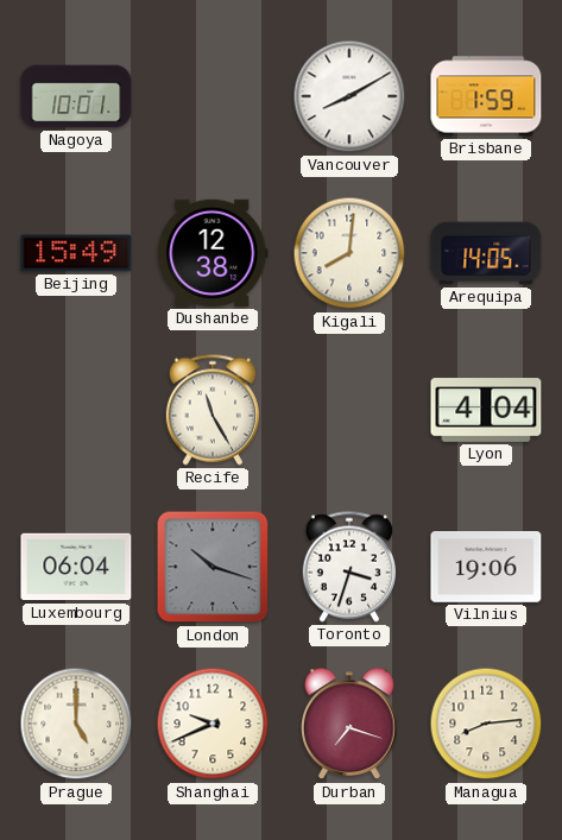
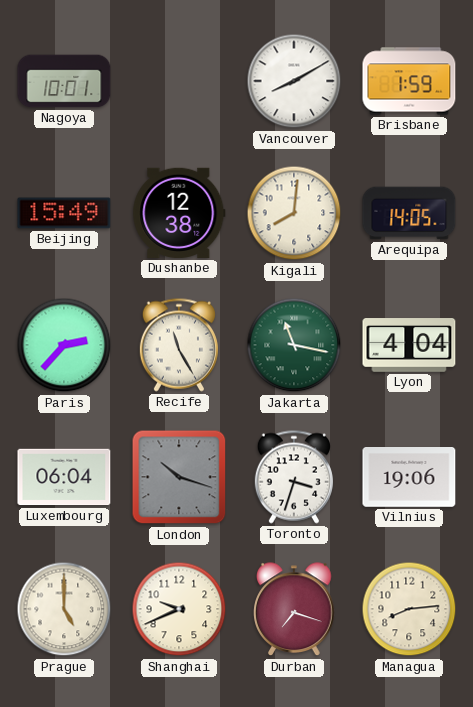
Paris: none -> 2:37 (64, 345)
Jakarta: none -> 11:17 (294, 345)
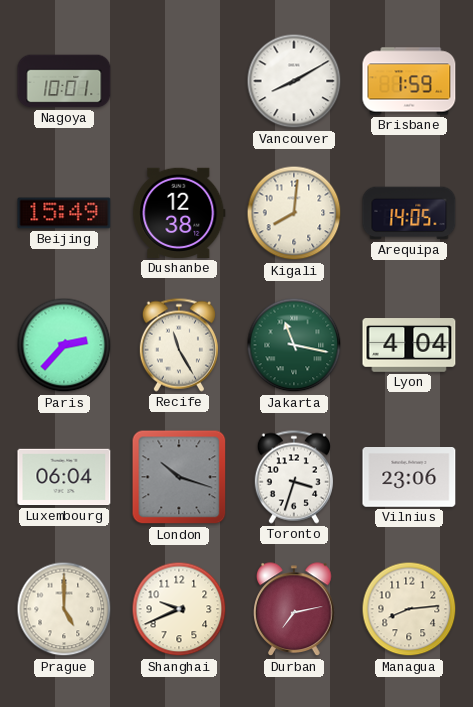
Vilnius: 19:06 -> 23:06 (409, 478)
Durban: 7:18 -> 7:13 (294, 610)
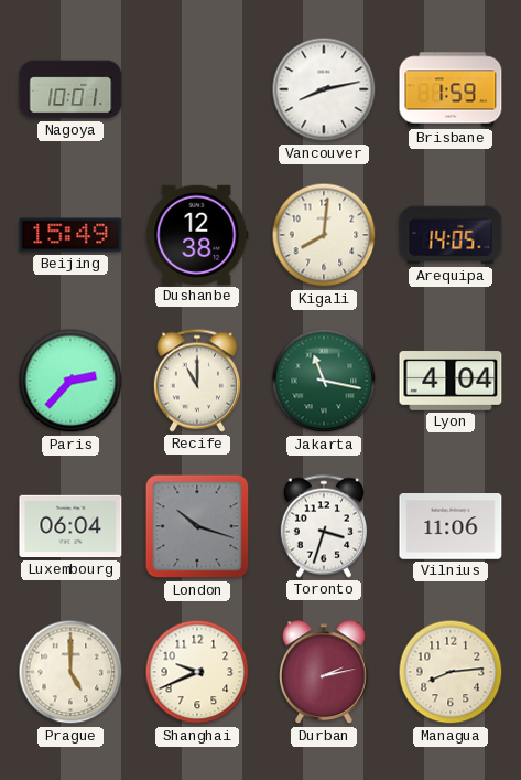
Vancouver: 8:10 -> 8:13 (324, 89)
Recife: 11:25 -> 11:00 (197, 381)
Vilnius: 23:06 -> 11:06 (451, 527)
Durban: 7:13 -> 2:13 (324, 673)
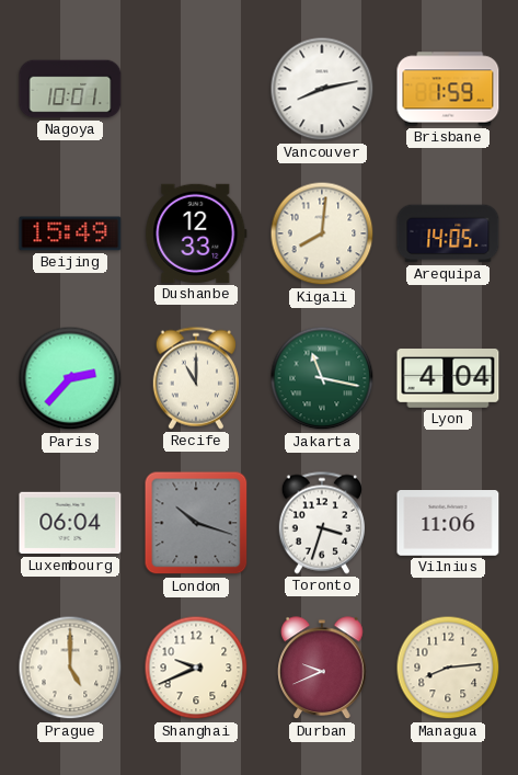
Dushanbe: 12:38 -> 12:33 (196, 233)
Durban: 2:13 -> 9:41 (322, 669)
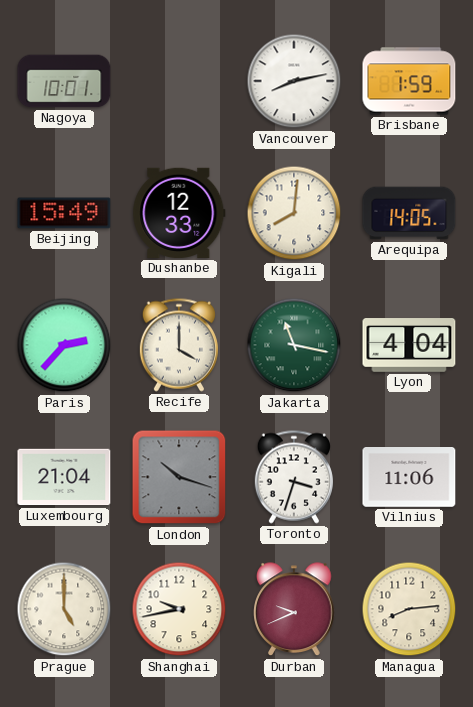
Recife: 11:00 -> 4:00 (179, 345)
Luxembourg: 06:04 -> 21:04 (64, 477)
Shanghai: 9:41 -> 9:43 (179, 609)
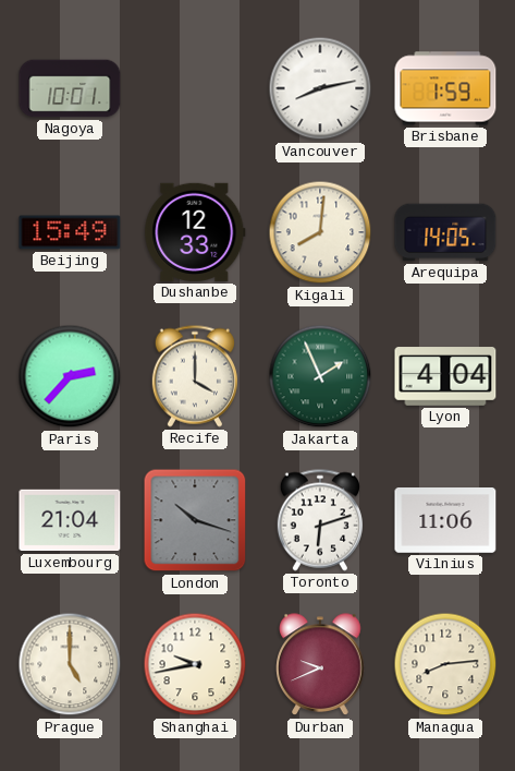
Jakarta: 11:17 -> 1:56 (320, 376)
Toronto: 3:33 -> 6:12 (320, 520)
